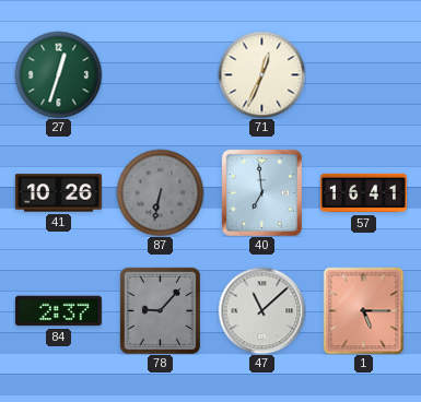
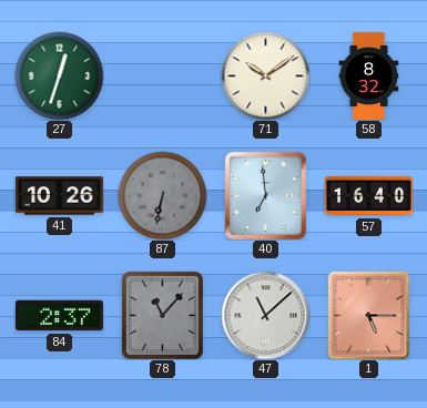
71: 12:34 -> 10:09 (265, 75)
58: none -> 8:32 (369, 75)
57: 16:41 -> 16:40 (368, 196)
78: 9:07 -> 11:07 (162, 315)
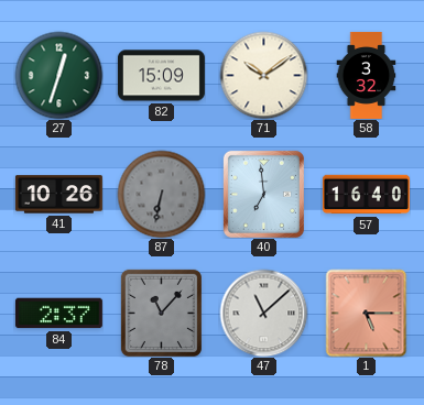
82: none -> 15:09 (161, 76)
58: 8:32 -> 3:32 (367, 75)
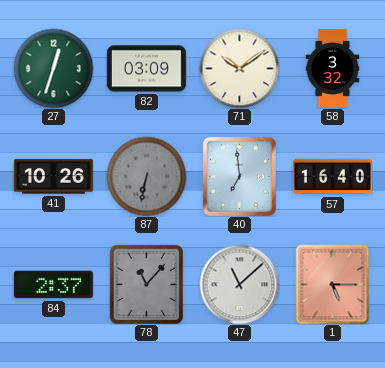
82: 15:09 -> 03:09 (146, 69)
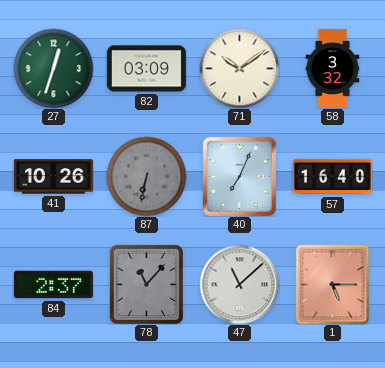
40: 6:59 -> 7:04 (239, 176)
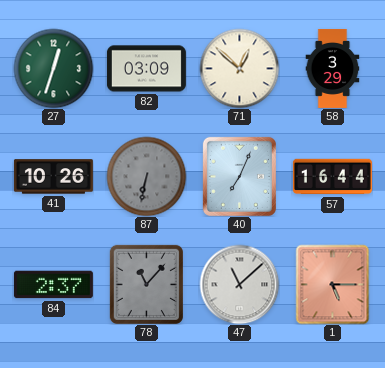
71: 10:09 -> 12:52 (239, 68)
58: 3:32 -> 3:29 (333, 68)
57: 16:40 -> 16:44 (332, 177)
